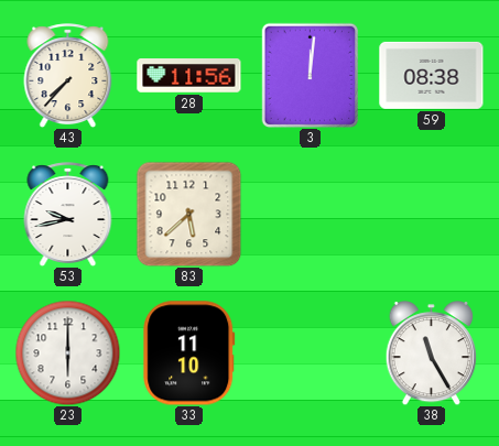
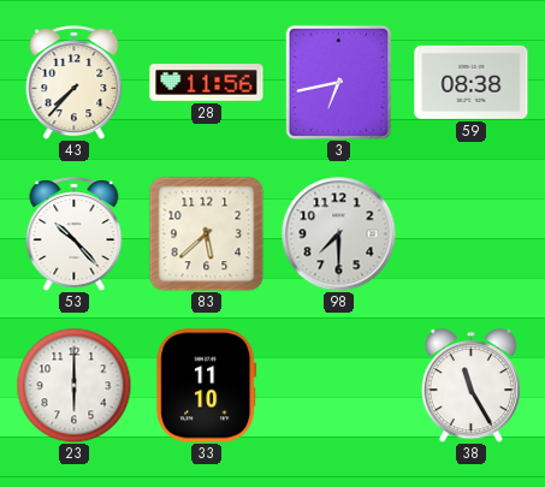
3: 12:01 -> 6:43 (339, 82)
53: 9:43 -> 10:23 (75, 234)
98: none -> 7:30 (338, 233)
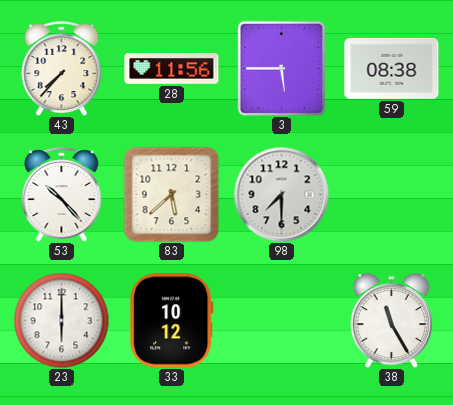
3: 6:43 -> 5:45 (282, 68)
33: 11:10 -> 10:12 (172, 321)
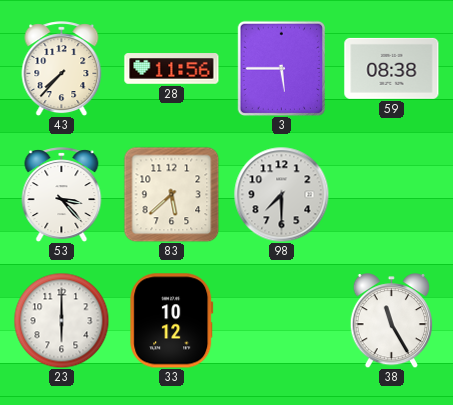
53: 10:23 -> 3:23 (62, 195)
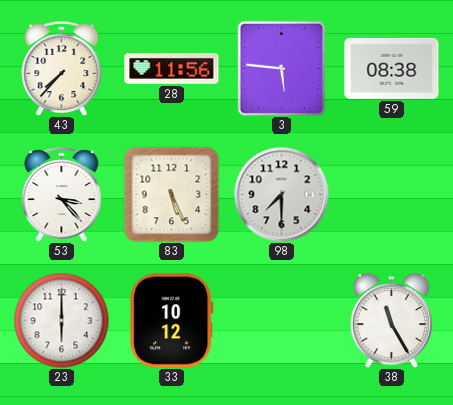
3: 5:45 -> 5:46 (282, 68)
83: 5:38 -> 5:26 (171, 194)
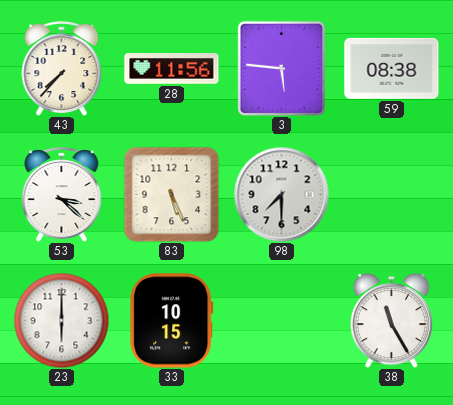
53: 3:23 -> 3:22 (62, 195)
33: 10:12 -> 10:15 (172, 321)
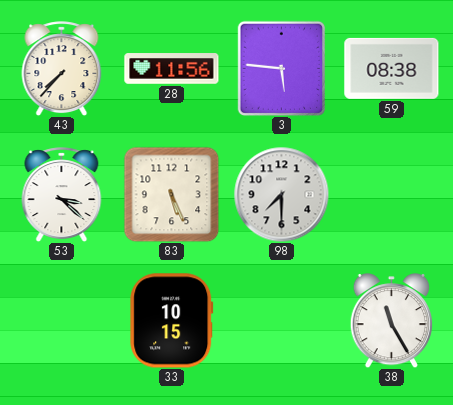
23: 6:00 -> none (61, 320)
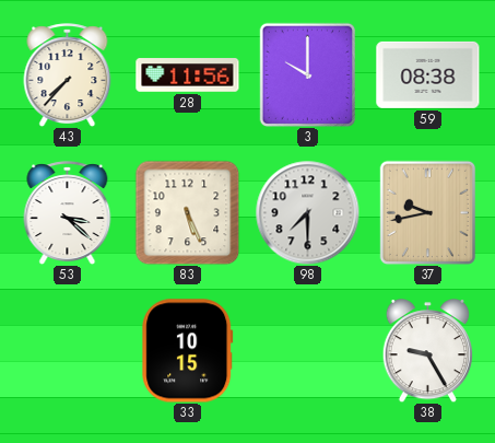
3: 5:46 -> 10:00 (308, 74)
37: none -> 9:43 (428, 212)
38: 11:25 -> 9:25 (427, 351)
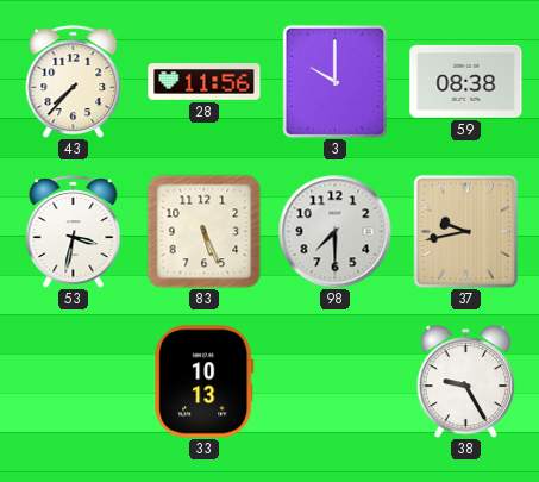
53: 3:22 -> 3:32 (74, 232)
33: 10:15 -> 10:13 (205, 382)
